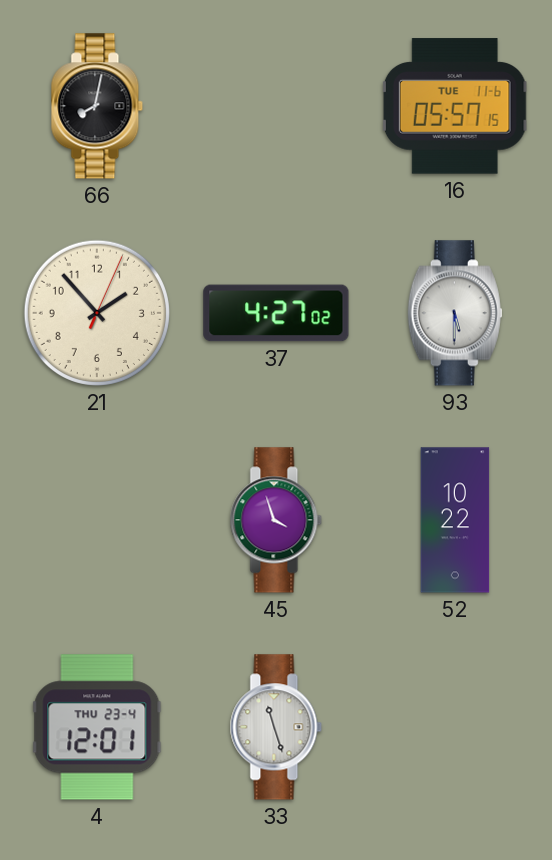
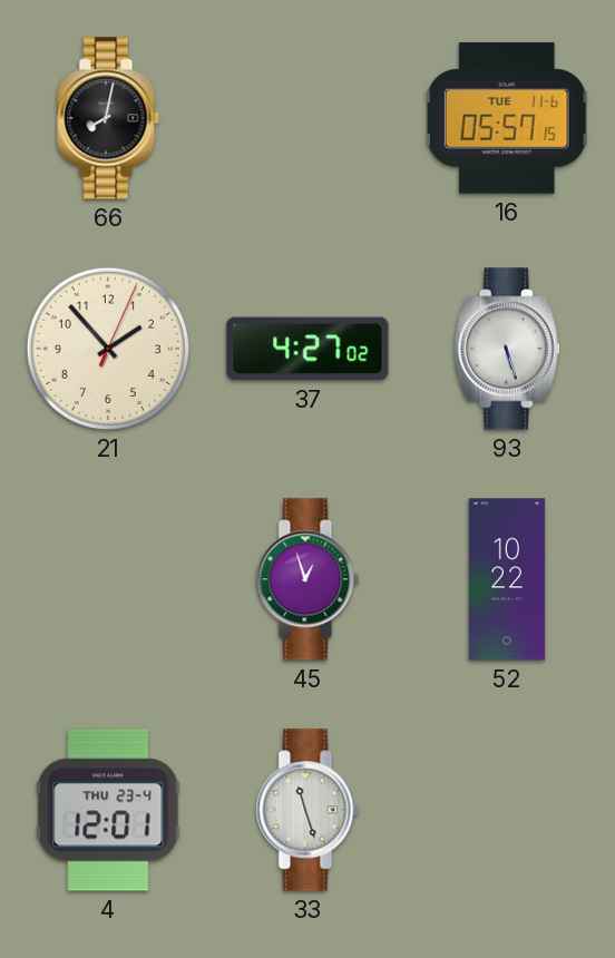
93: 5:30 -> 5:27 (507, 349)
45: 3:57 -> 12:57 (307, 579)
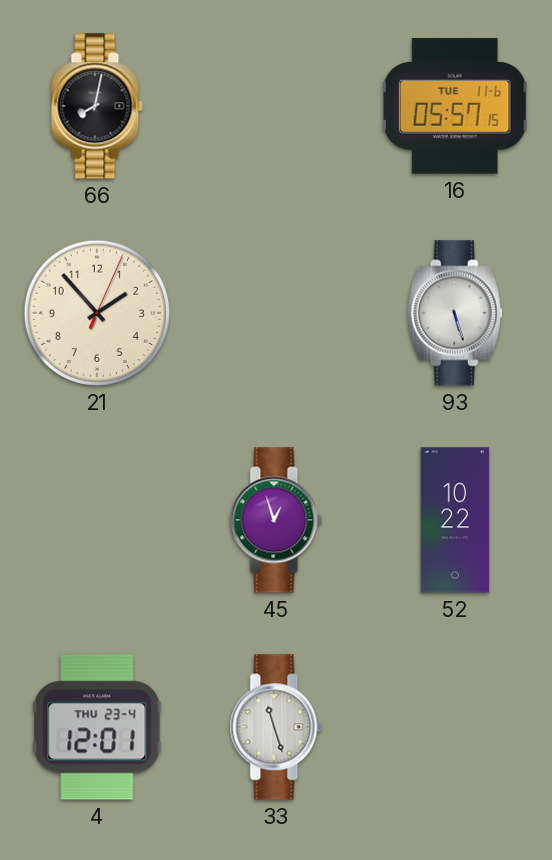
37: 4:27 -> none (307, 349)
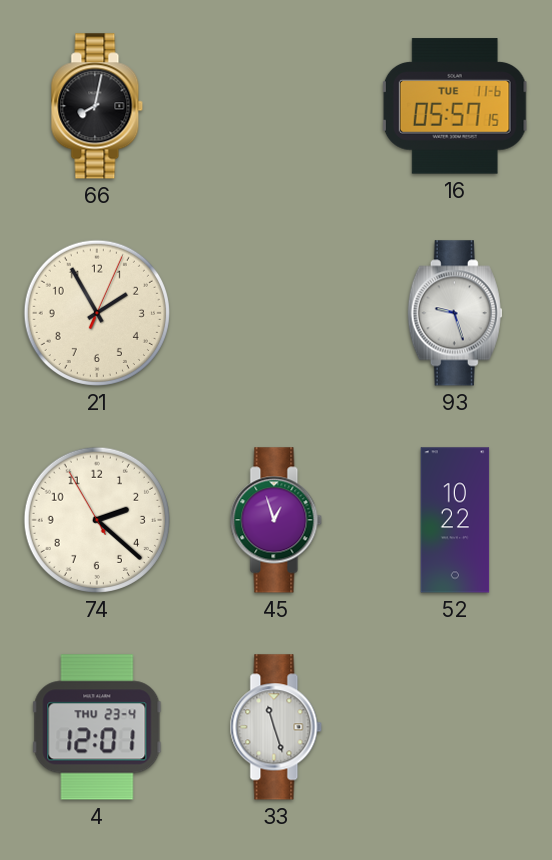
21: 1:53 -> 1:55 (97, 313)
93: 5:27 -> 9:27 (455, 313)
74: none -> 2:21 (97, 520)
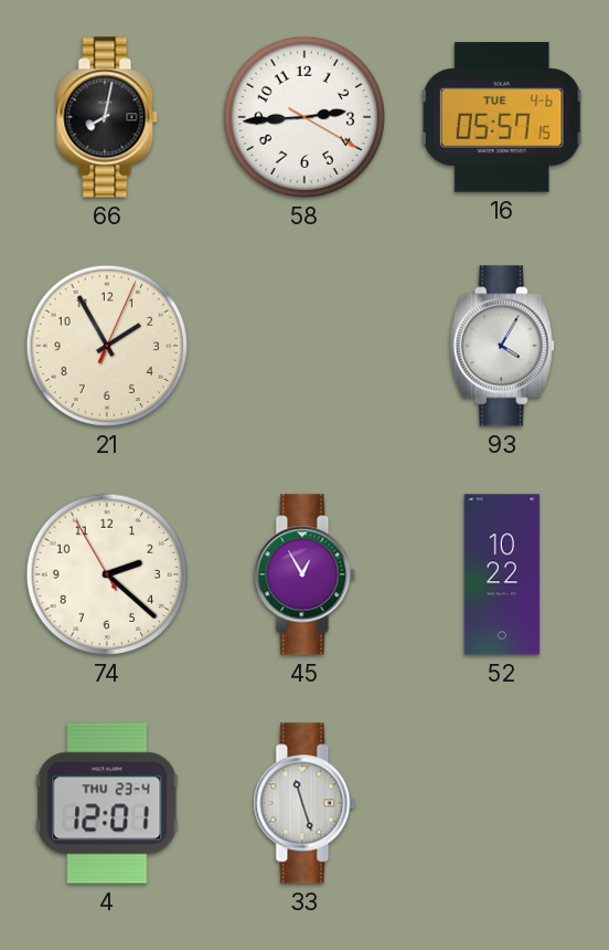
58: none -> 2:44 (304, 117)
16 date: TUE 11-6 -> TUE 4-6 (502, 117)
93: 9:27 -> 4:05 (502, 346)
45: 12:57 -> 12:55 (304, 574)
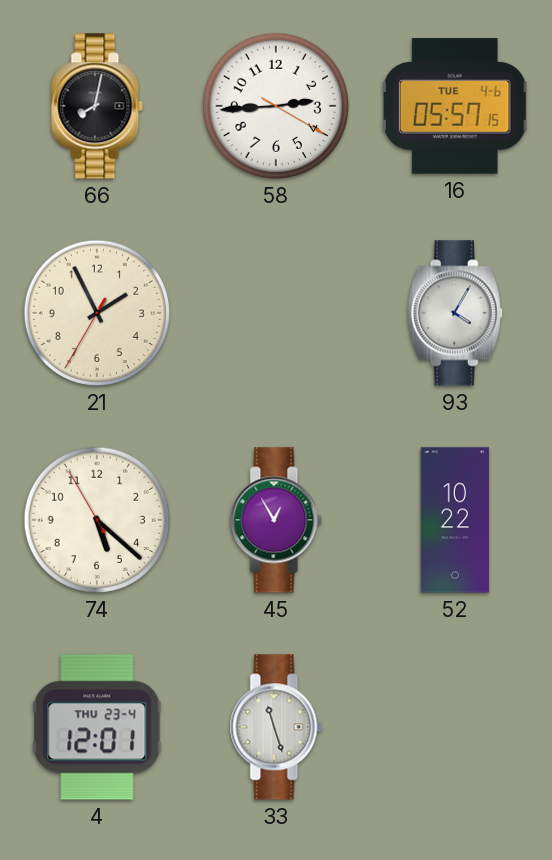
21: 1:55:04 -> 1:55:35 (97, 313)
74: 2:21 -> 5:21 (97, 520)
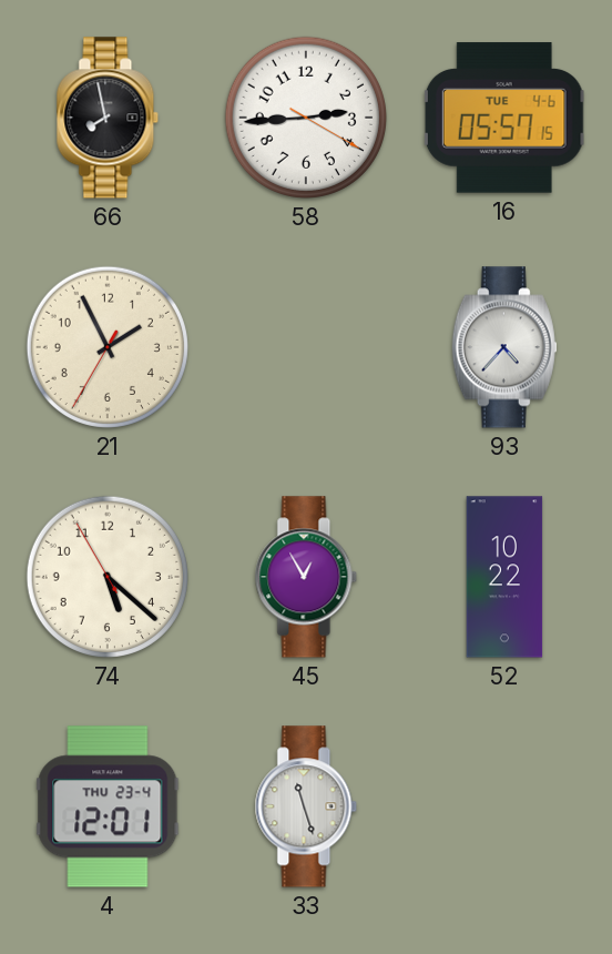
66: 8:02 -> 7:58 (108, 118)
93: 4:05 -> 4:37 (504, 347)
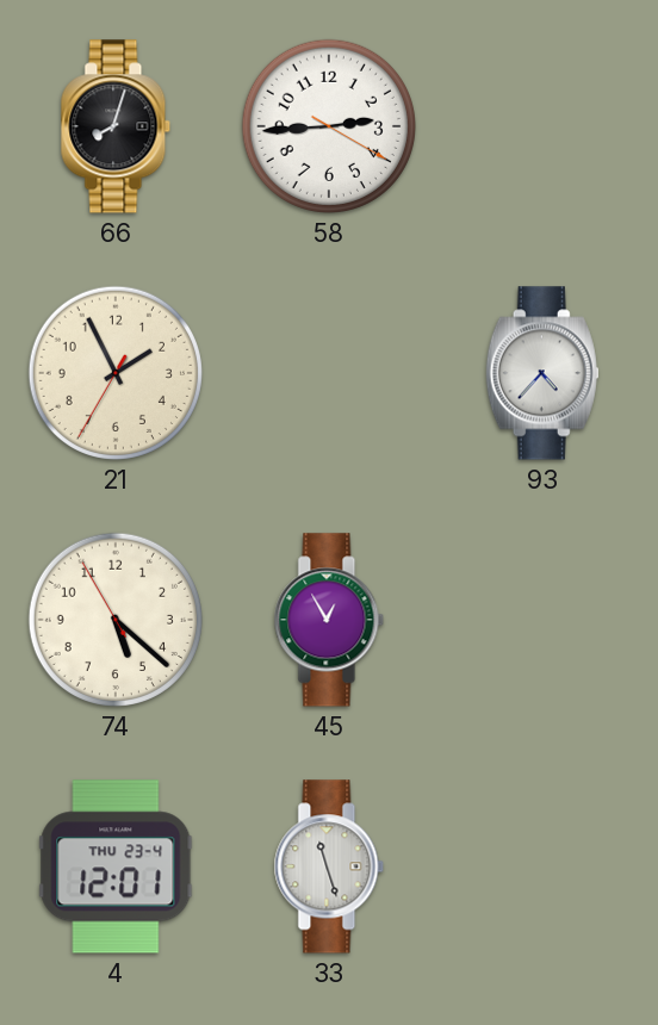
66: 7:58 -> 8:03 (116, 126)
16: 05:57 -> none (504, 118)
52: 10:22 -> none (504, 577)
